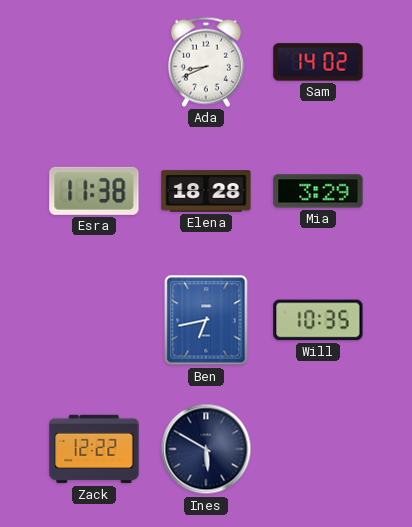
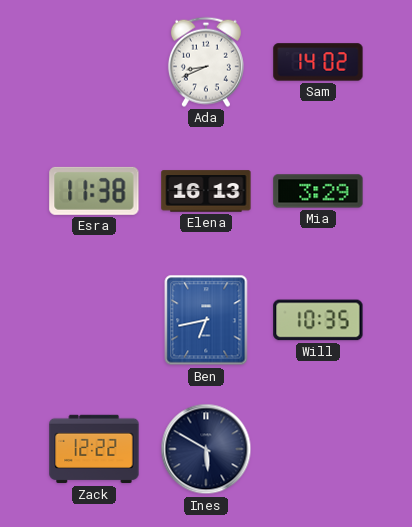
Elena: 18:28 -> 16:13 (206, 191)
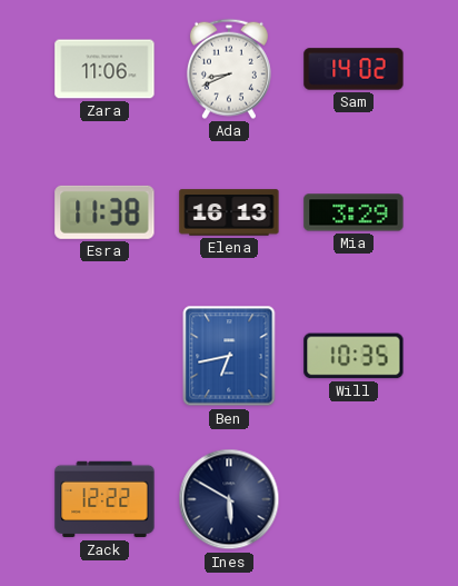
Zara: none -> 11:06 (104, 69)
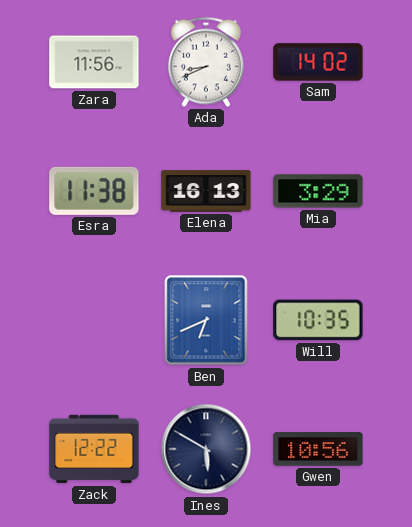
Zara: 11:06 -> 11:56 (94, 62)
Ben: 6:43 -> 6:41 (206, 320)
Gwen: none -> 10:56 (318, 449)
